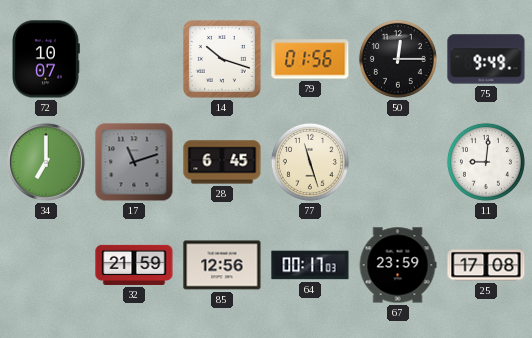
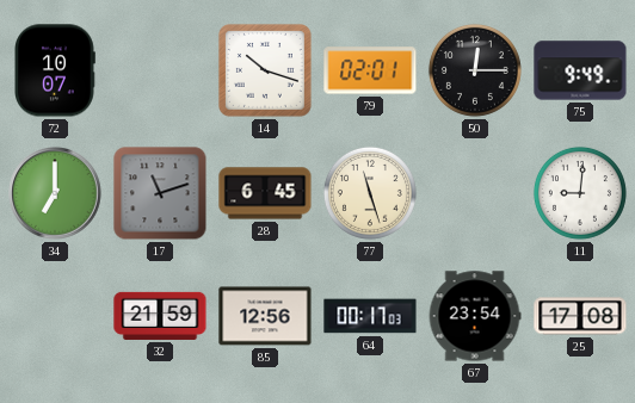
79: 01:56 -> 02:01 (370, 70)
67: 23:59 -> 23:54 (475, 316)
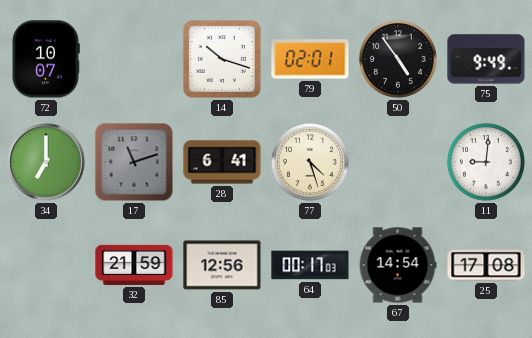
50: 12:15 -> 4:54 (398, 59)
28: 6:45 -> 6:41 (222, 162)
77: 11:27 -> 4:27 (310, 162)
67: 23:54 -> 14:54 (398, 265)
